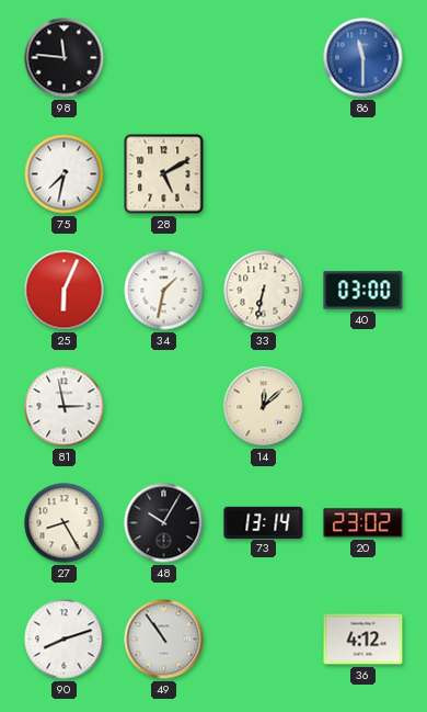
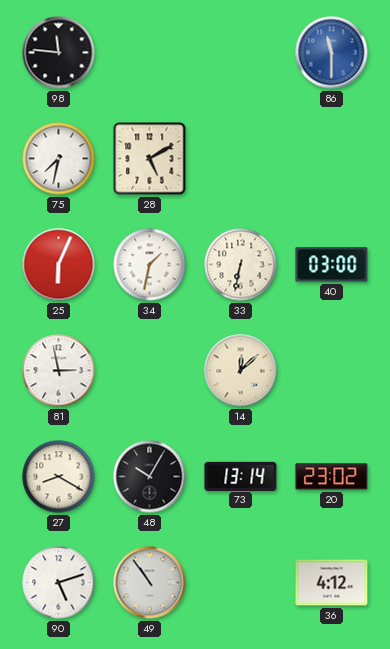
27: 8:25 -> 8:20 (59, 477)
90: 8:12 -> 5:12 (59, 583)
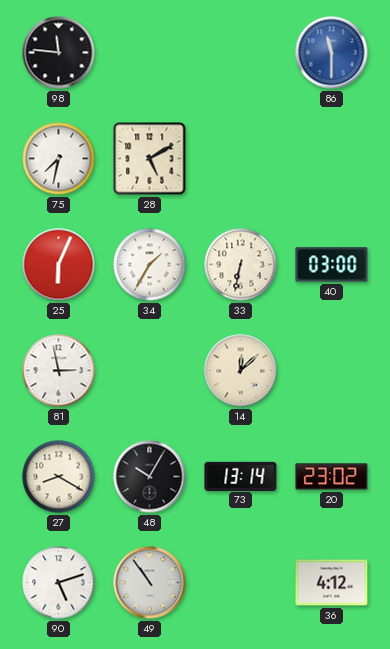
34: 1:32 -> 1:35 (150, 265)
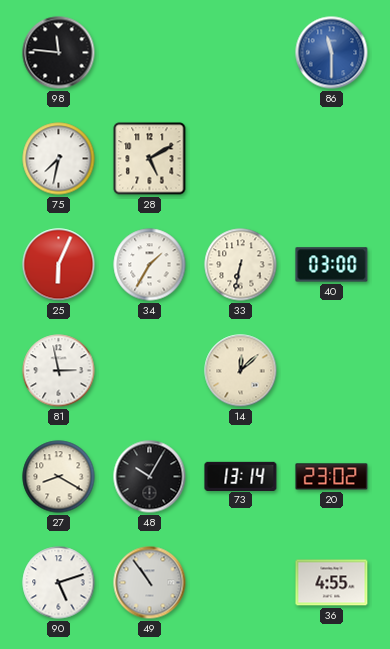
36: 4:12 -> 4:55 (332, 583)
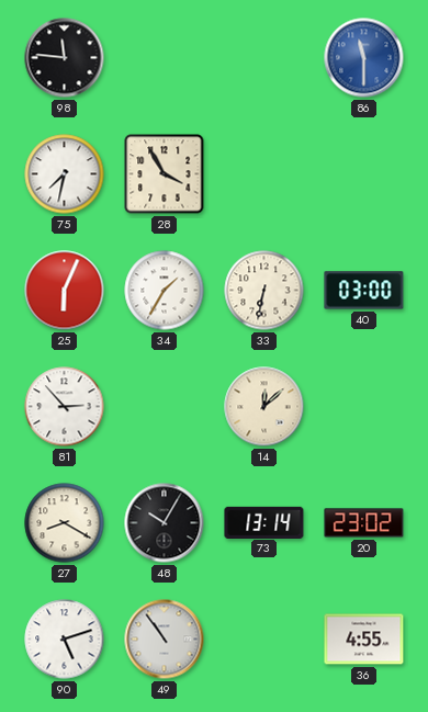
28: 5:10 -> 3:55 (165, 174)
81: 2:58 -> 2:53 (65, 407)
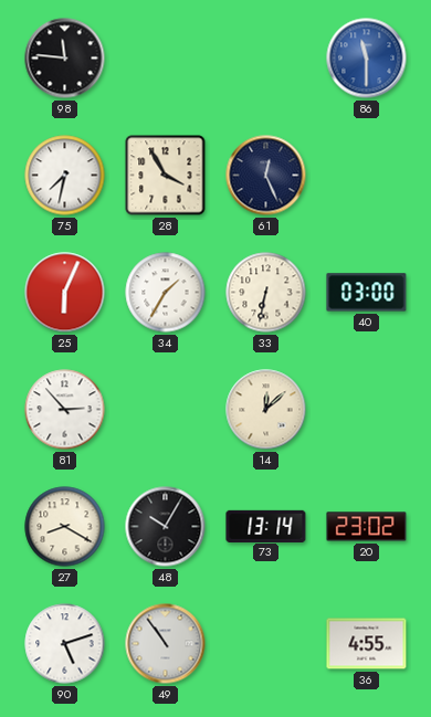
61: none -> 12:26 (266, 176)
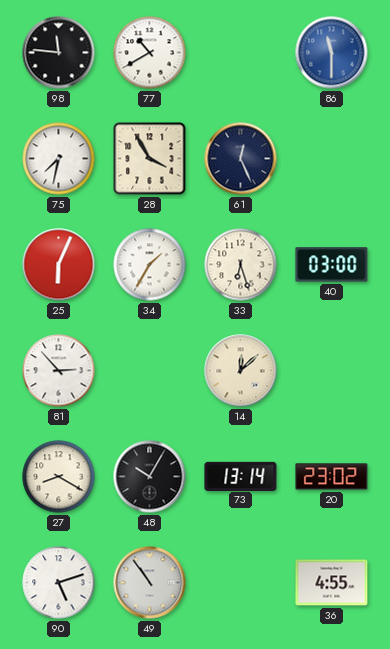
77: none -> 10:40 (150, 53)
33: 6:32 -> 6:27 (241, 265)
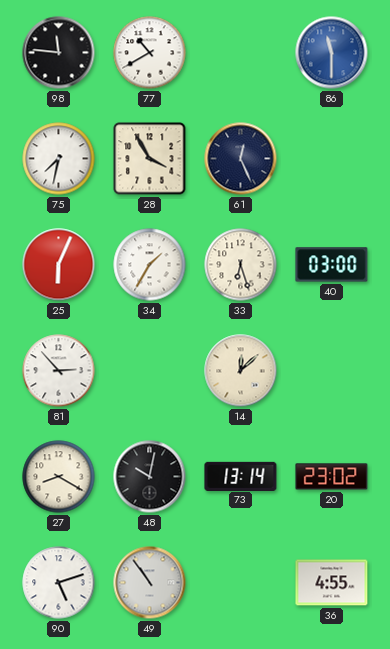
48: 10:05 -> 10:02 (150, 477)
